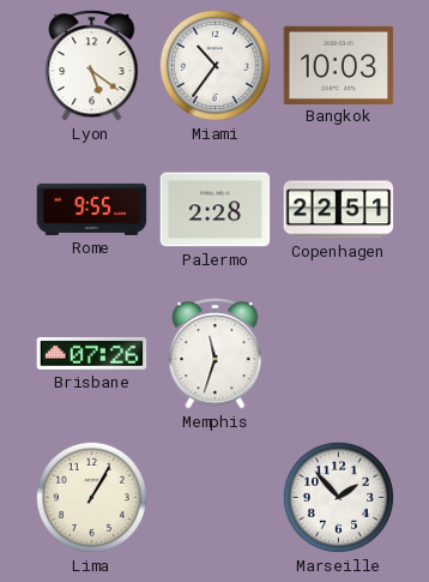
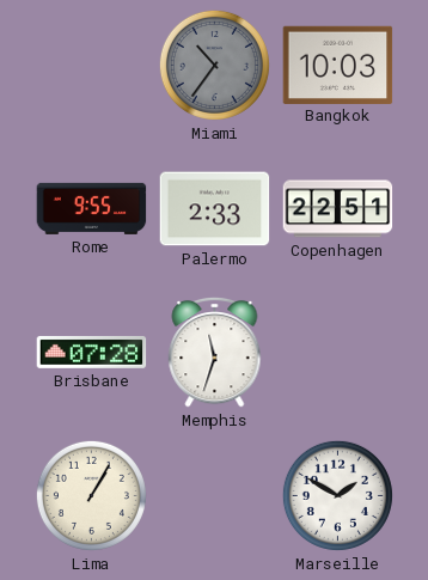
Lyon: 5:21 -> none (92, 65)
Miami dial: white -> grey (214, 65)
Palermo: 2:28 -> 2:33 (215, 209)
Brisbane: 07:26 -> 07:28 (92, 352)
Marseille: 1:53 -> 1:50 (337, 495)
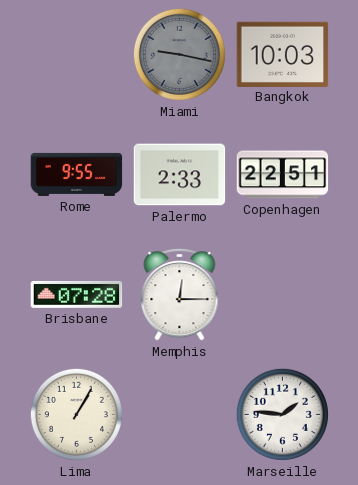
Miami: 10:36 -> 9:17 (179, 54)
Memphis: 11:33 -> 12:15 (180, 294)
Marseille: 1:50 -> 1:46 (282, 414)
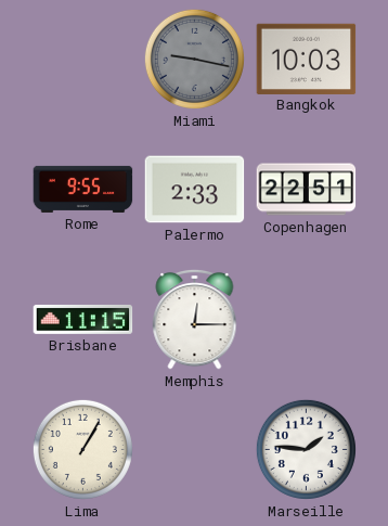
Brisbane: 07:28 -> 11:15 (83, 319)
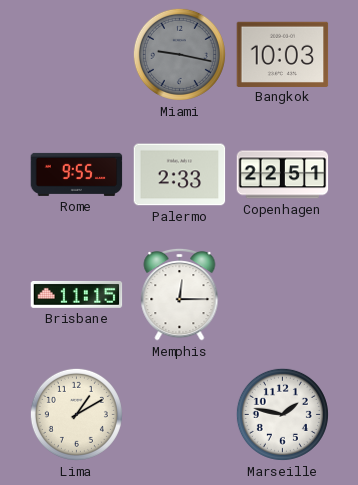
Lima: 1:05 -> 1:10 (76, 414)
Marseille: 1:46 -> 1:47 (282, 414)
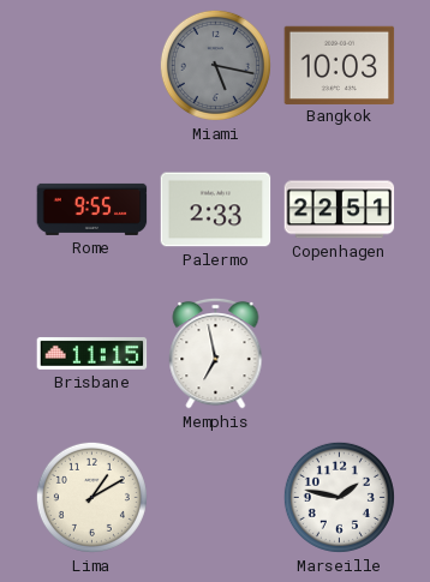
Miami: 9:17 -> 5:17 (215, 65)
Memphis: 12:15 -> 6:58 (216, 353)
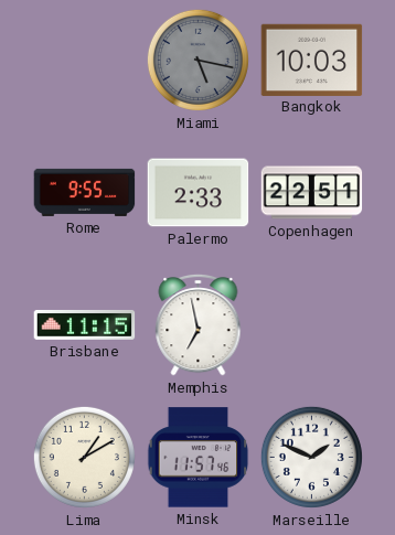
Minsk: none -> 11:57 (199, 458)
Marseille: 1:47 -> 1:49 (311, 457)
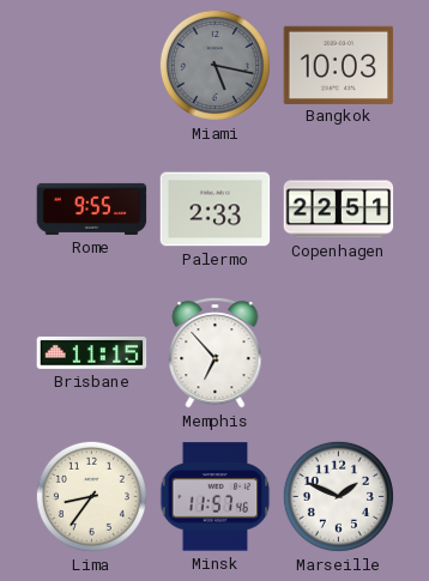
Memphis: 6:58 -> 6:53 (216, 352)
Lima: 1:10 -> 8:36 (91, 496)
